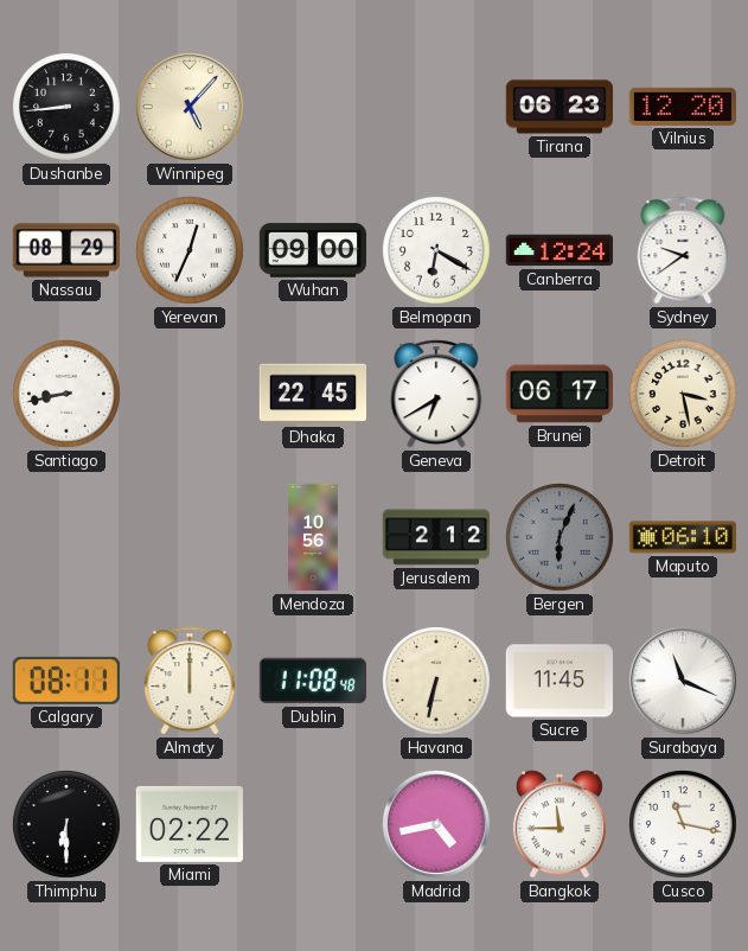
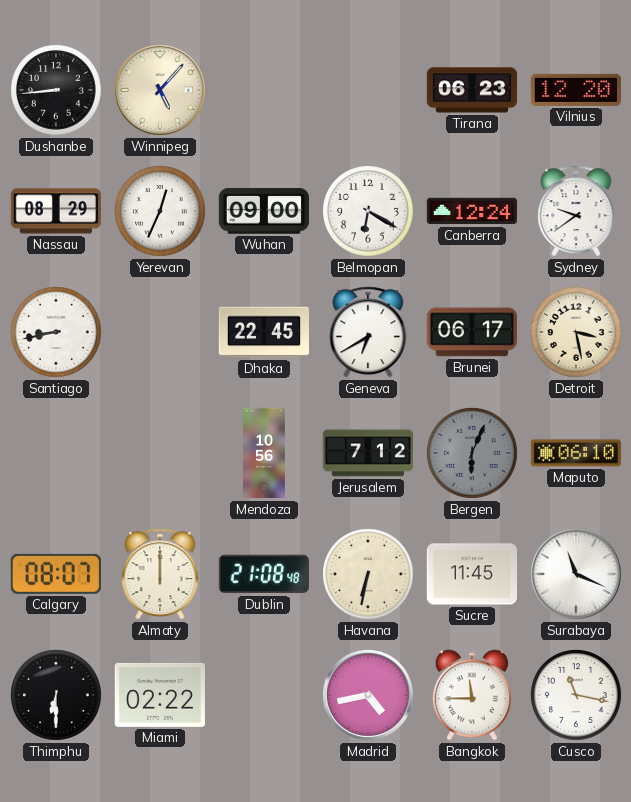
Jerusalem: 2:12 -> 7:12 (367, 453)
Calgary: 08:11 -> 08:07 (56, 574)
Dublin: 11:08 -> 21:08 (264, 574)
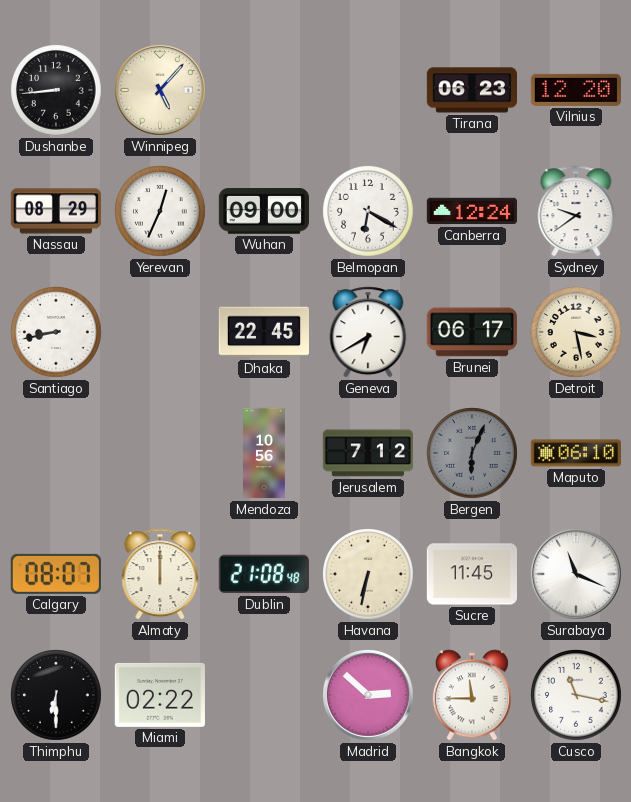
Madrid: 4:43 -> 2:52 (369, 696)
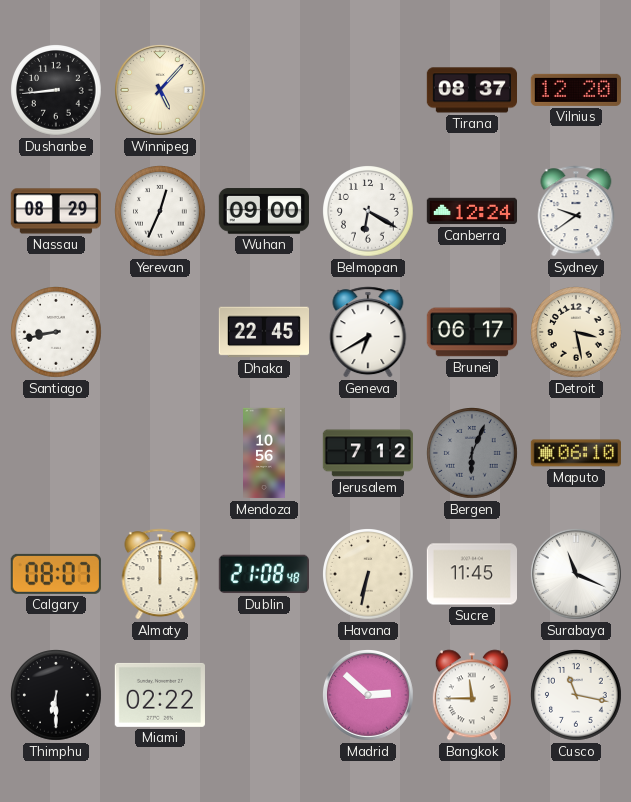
Tirana: 06:23 -> 08:37 (471, 90)
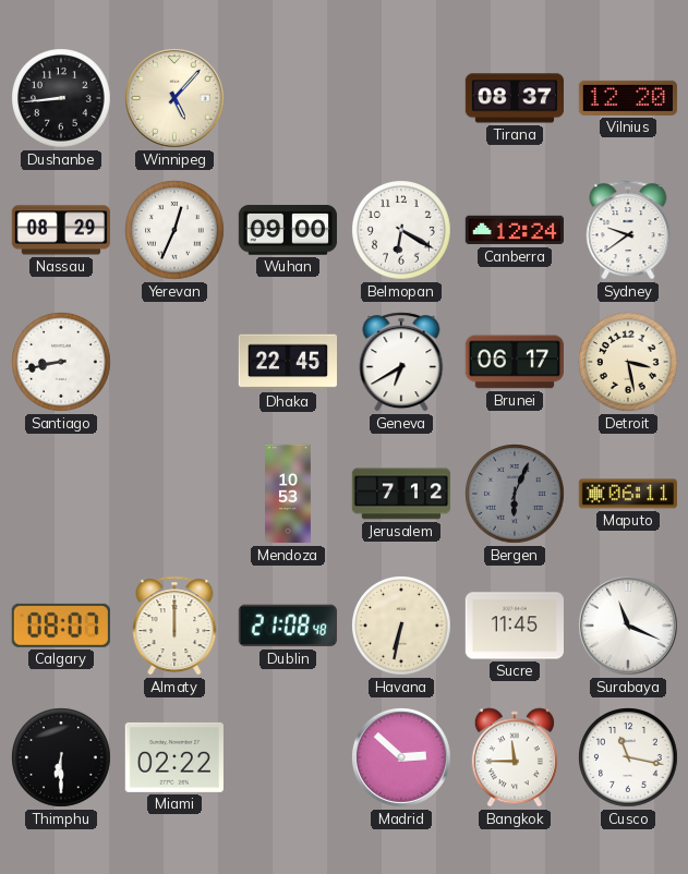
Mendoza: 10:56 -> 10:53 (289, 494)
Maputo: 06:10 -> 06:11 (627, 494)
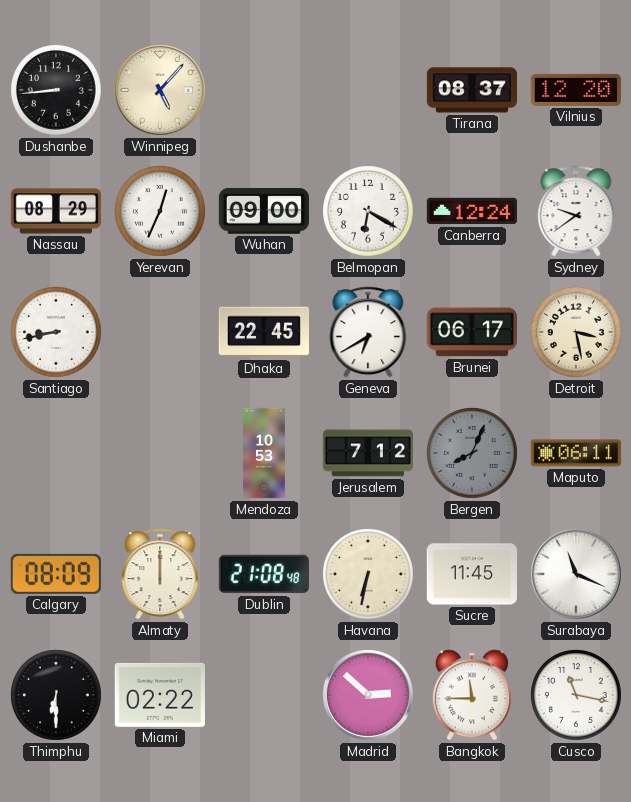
Bergen: 6:04 -> 8:04 (473, 454)
Calgary: 08:07 -> 08:09 (56, 574)
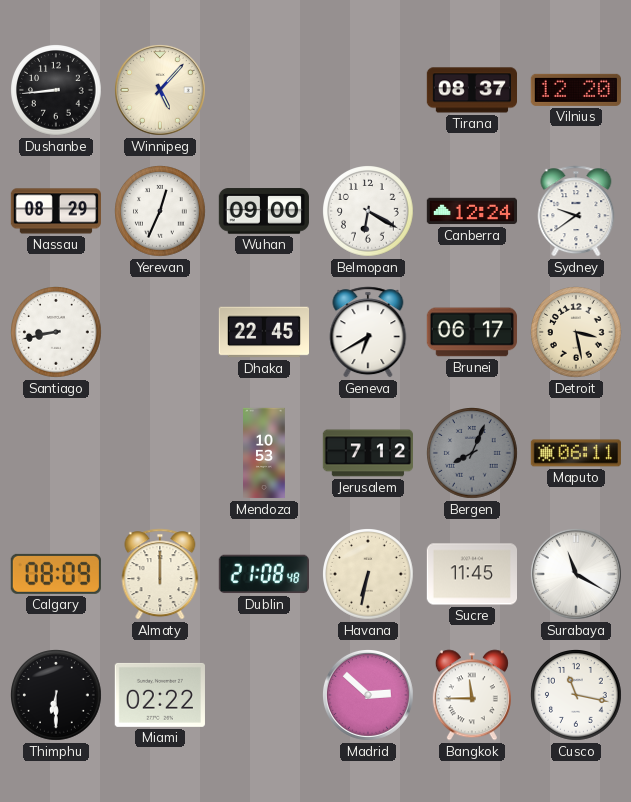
Surabaya: 11:19 -> 11:20 (577, 575)
